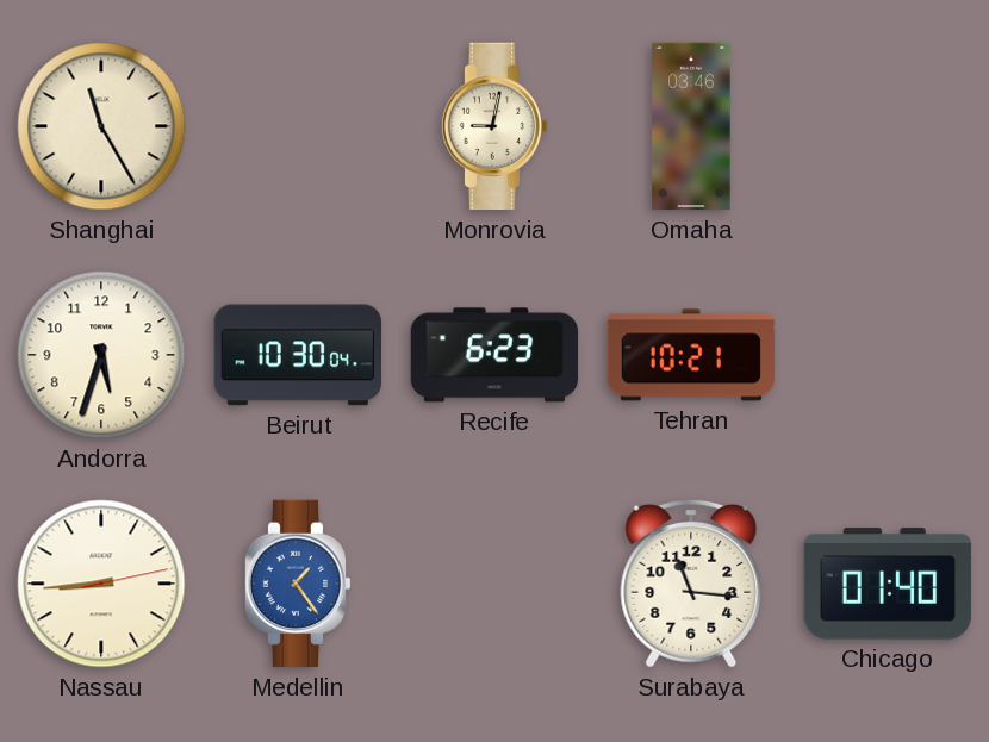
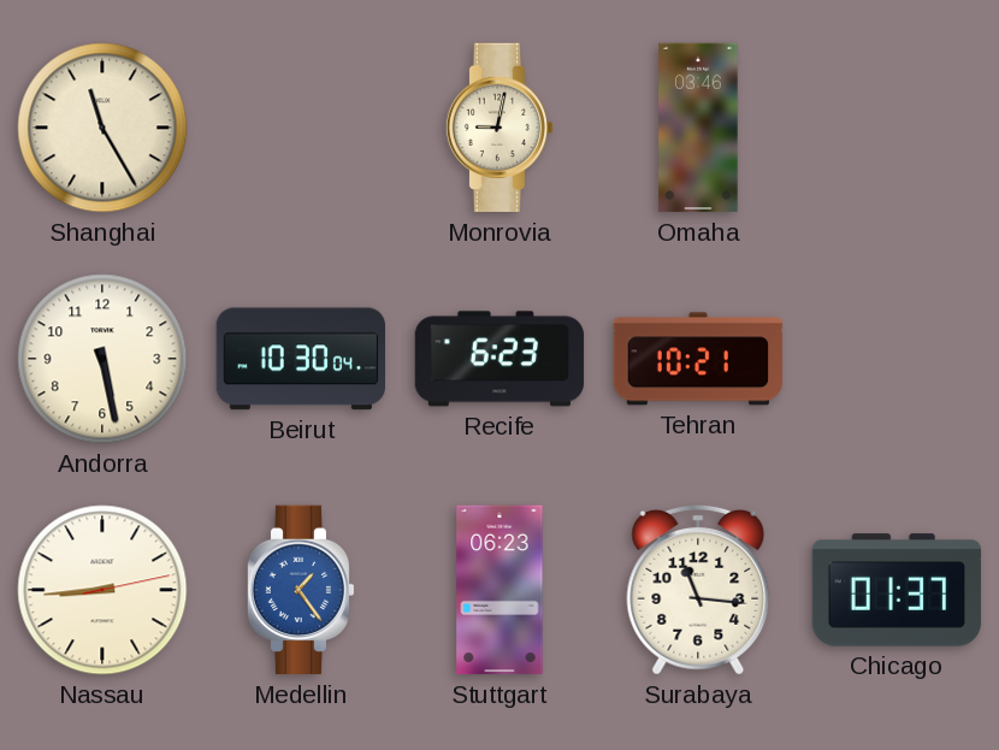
Andorra: 5:33 -> 5:28 (102, 359)
Stuttgart: none -> 06:23 (499, 590)
Chicago: 01:40 -> 01:37 (897, 590)
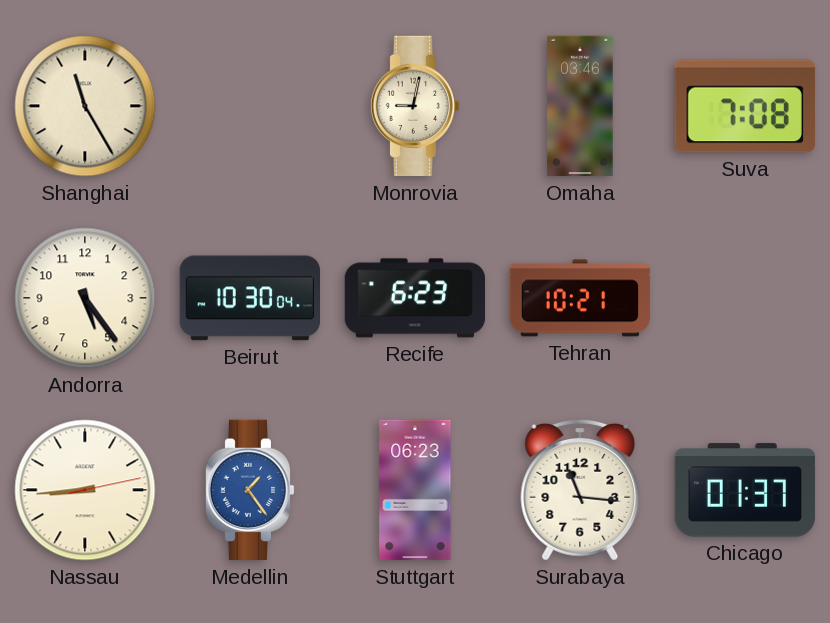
Suva: none -> 7:08 (745, 106)
Andorra: 5:28 -> 5:24 (85, 298)
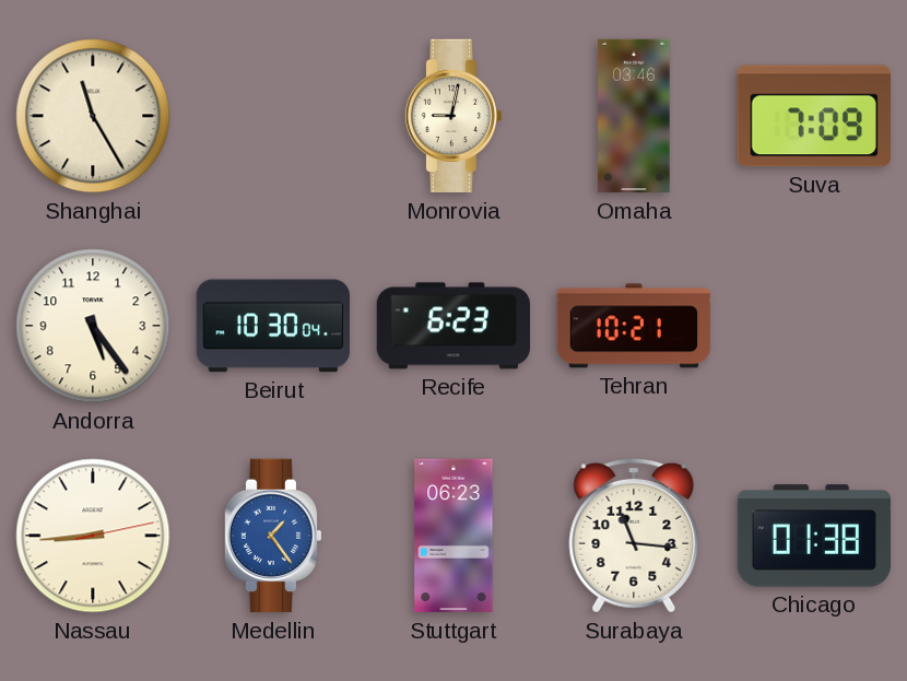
Suva: 7:08 -> 7:09 (814, 116)
Chicago: 01:37 -> 01:38 (814, 536)
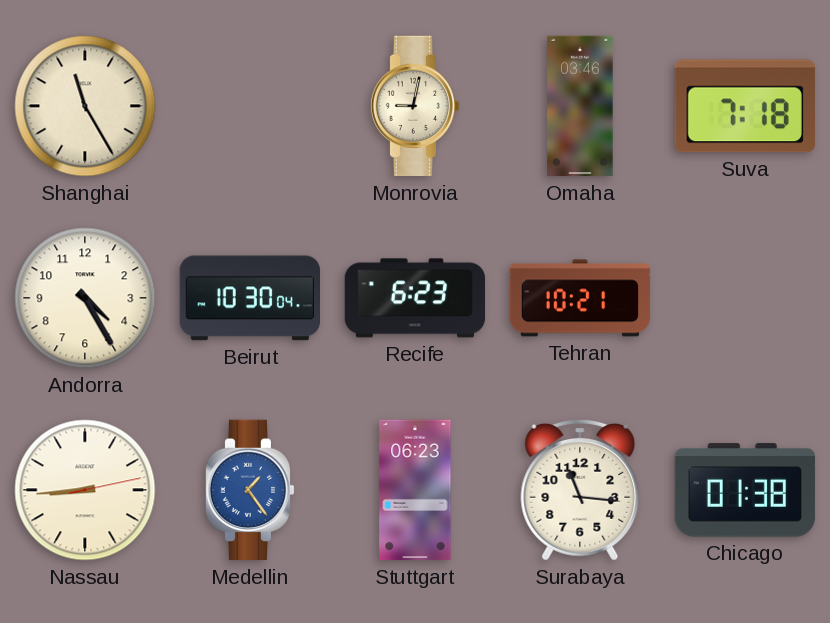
Suva: 7:09 -> 7:18 (745, 106)
Andorra: 5:24 -> 4:25 (85, 298)
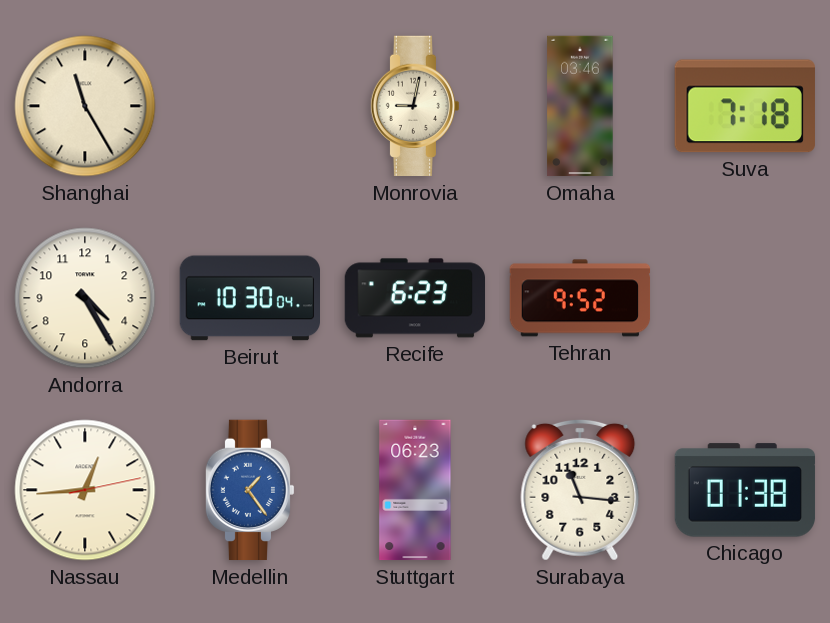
Tehran: 10:21 -> 9:52 (580, 298)
Nassau: 8:44 -> 12:44 (85, 490)
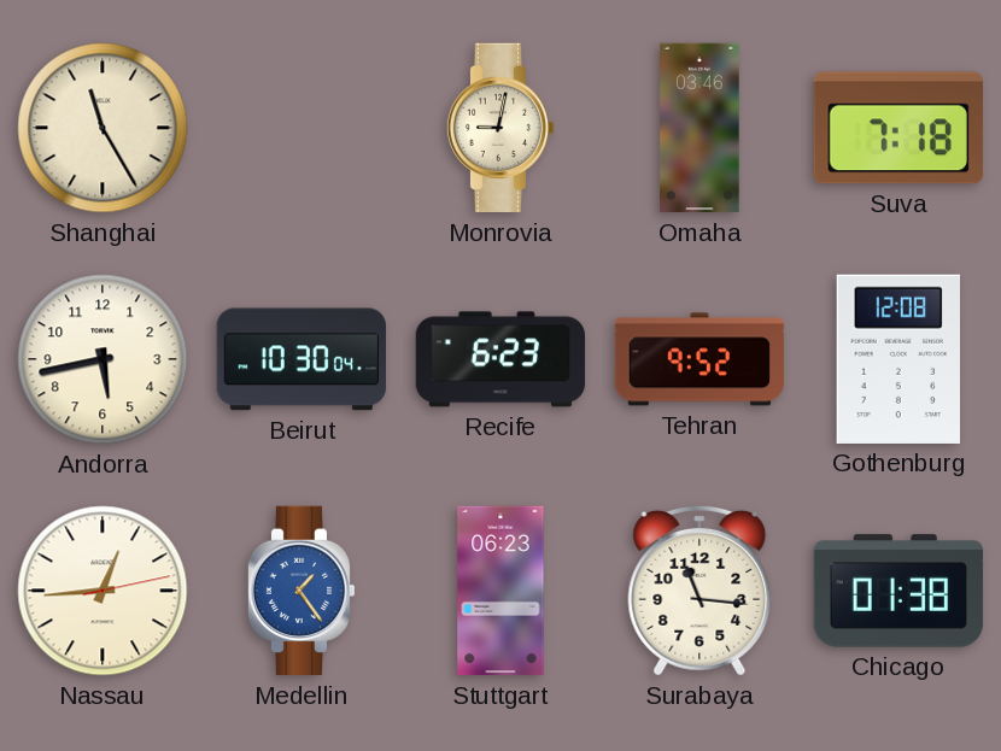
Andorra: 4:25 -> 5:43 (103, 359)
Gothenburg: none -> 12:08 (897, 359)
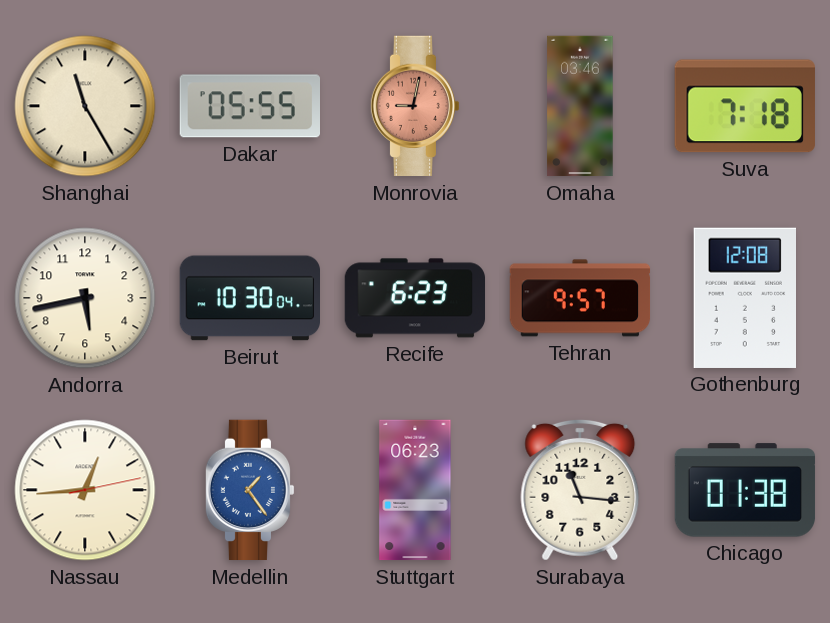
Dakar: none -> 05:55 (249, 106)
Monrovia dial: cream -> salmon (415, 106)
Tehran: 9:52 -> 9:57 (580, 298)
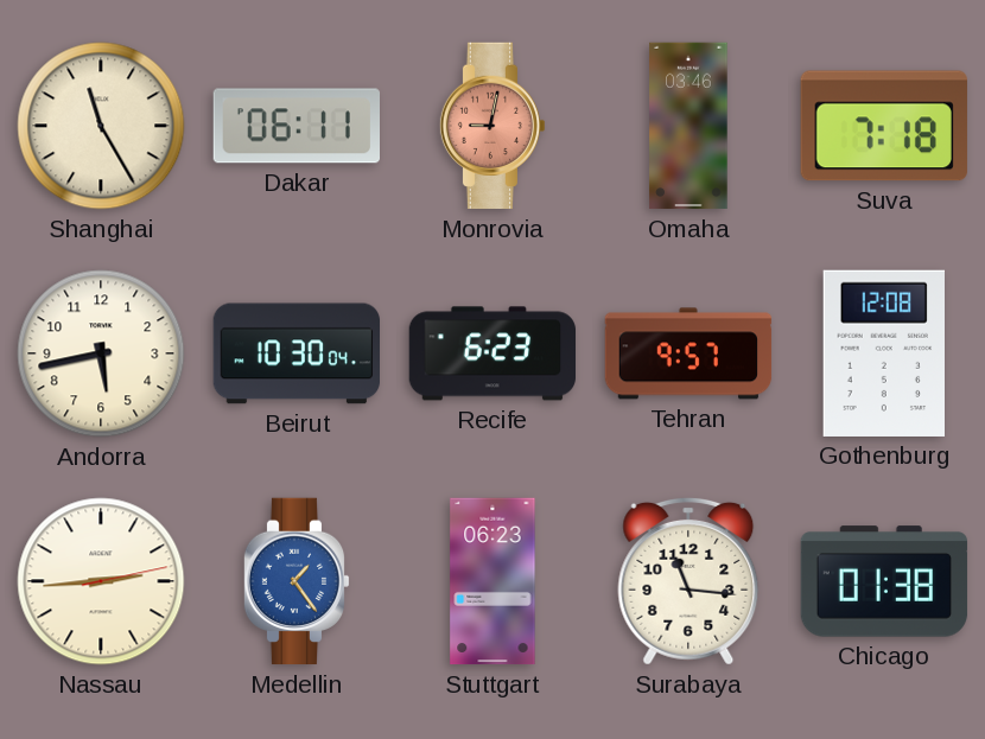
Dakar: 05:55 -> 06:11 (295, 126)
Nassau: 12:44 -> 2:44 (101, 581)
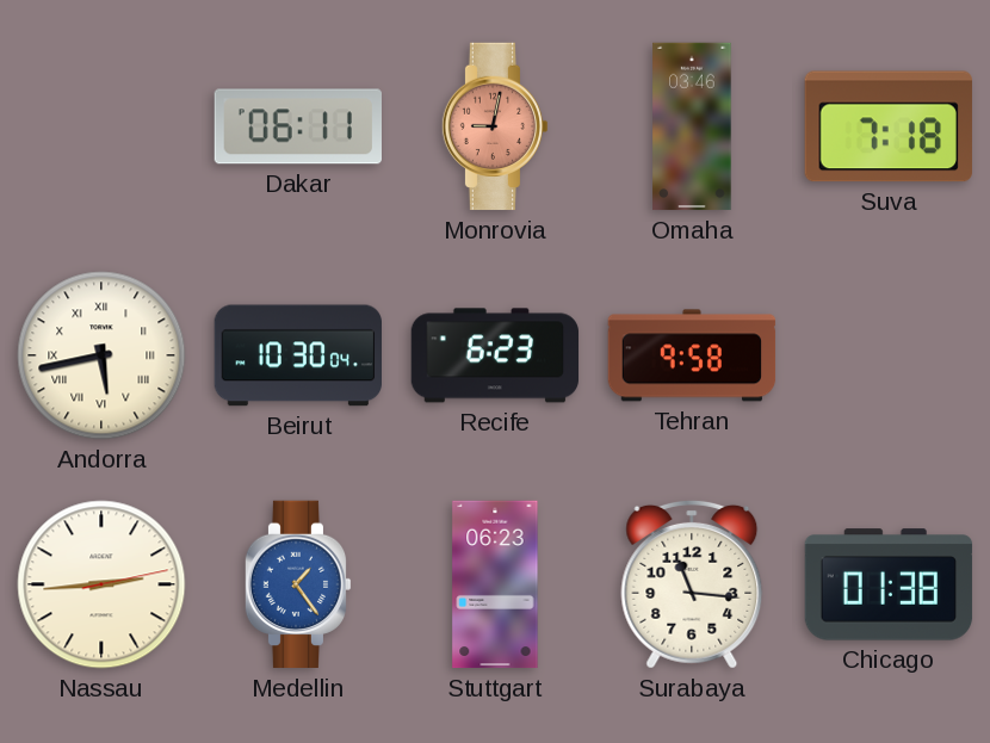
Shanghai: 11:25 -> none (101, 126)
Andorra numerals: Arabic -> Roman (101, 355)
Tehran: 9:57 -> 9:58 (692, 355)
Gothenburg: 12:08 -> none (883, 353)
